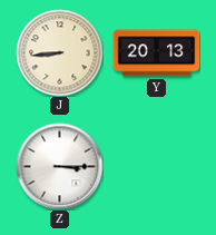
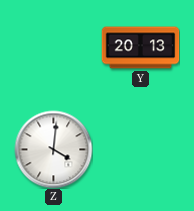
J: 8:44 -> none (59, 52)
Z: 3:15 -> 4:01 (53, 149)
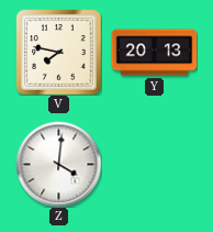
V: none -> 7:47 (58, 52)
